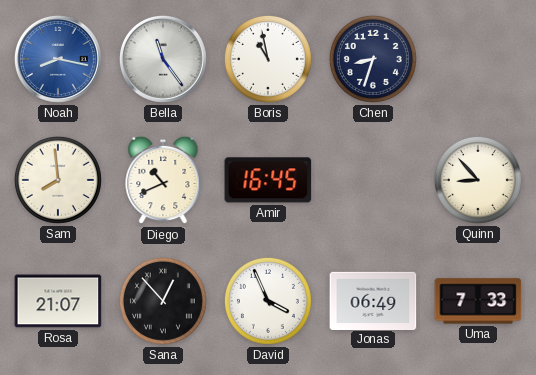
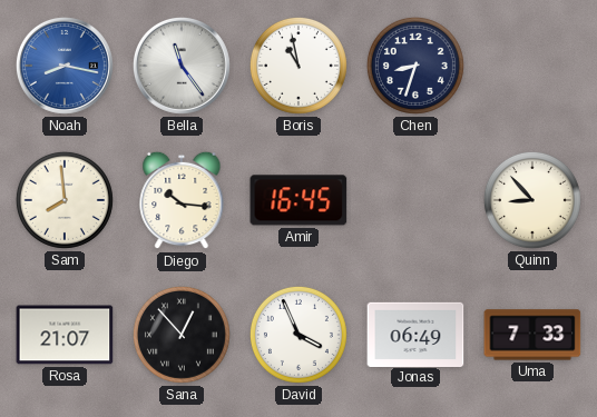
Diego: 10:41 -> 10:16 (182, 200)
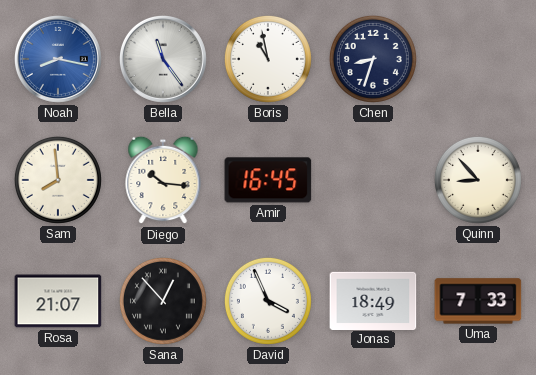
Jonas: 06:49 -> 18:49 (373, 300)
